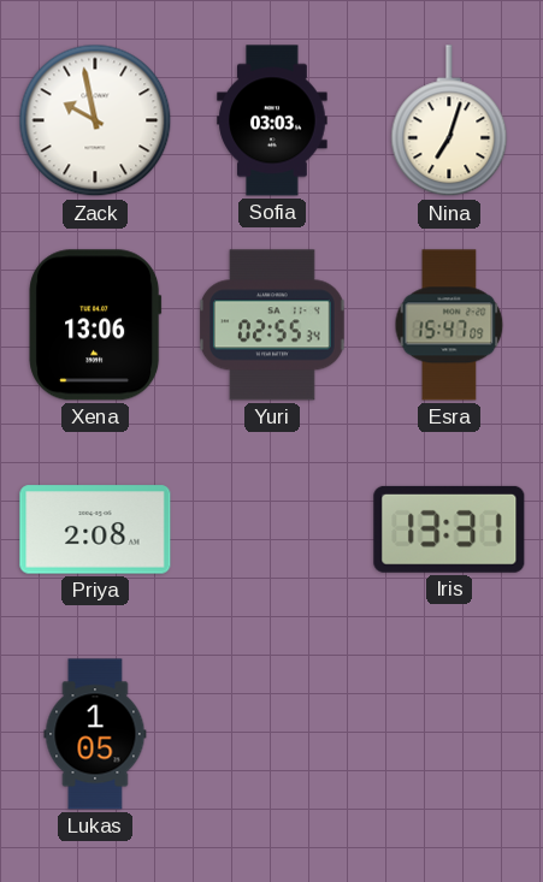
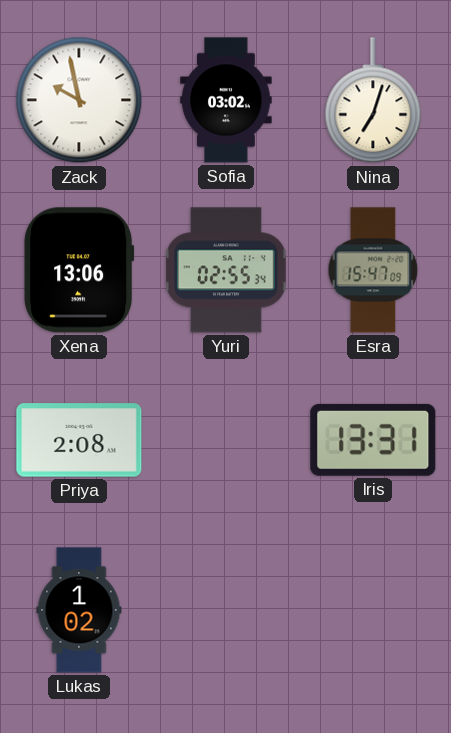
Sofia: 03:03 -> 03:02 (226, 100)
Lukas: 1:05 -> 1:02 (79, 610)
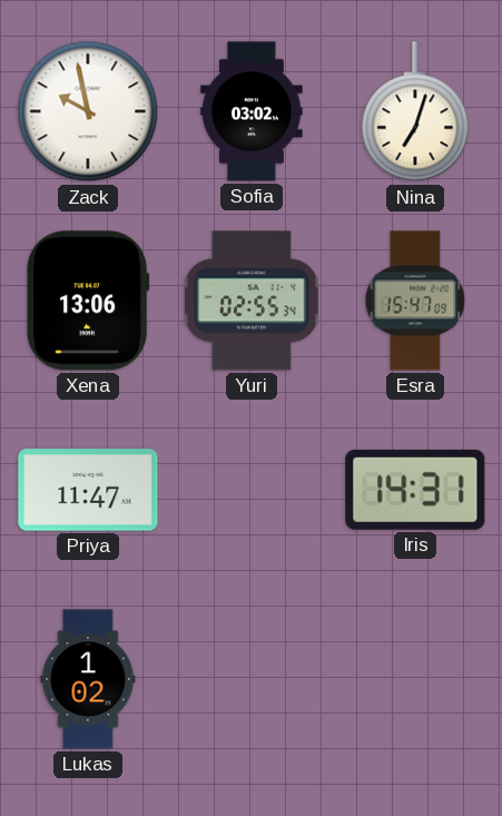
Priya: 2:08 -> 11:47 (88, 490)
Iris: 13:31 -> 14:31 (415, 490)
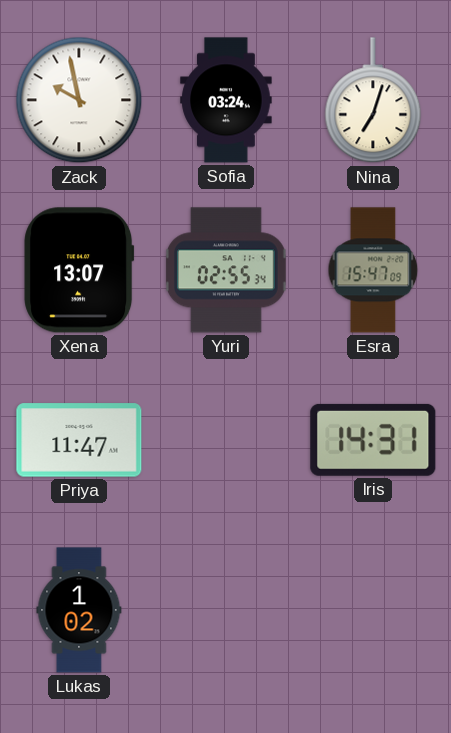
Sofia: 03:02 -> 03:24 (226, 100)
Xena: 13:06 -> 13:07 (79, 270)
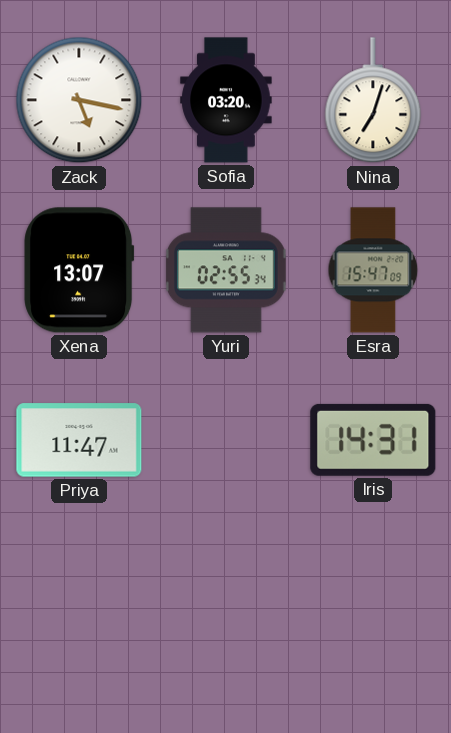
Zack: 9:58 -> 5:17 (79, 100)
Sofia: 03:24 -> 03:20 (226, 100)
Lukas: 1:02 -> none (79, 610)
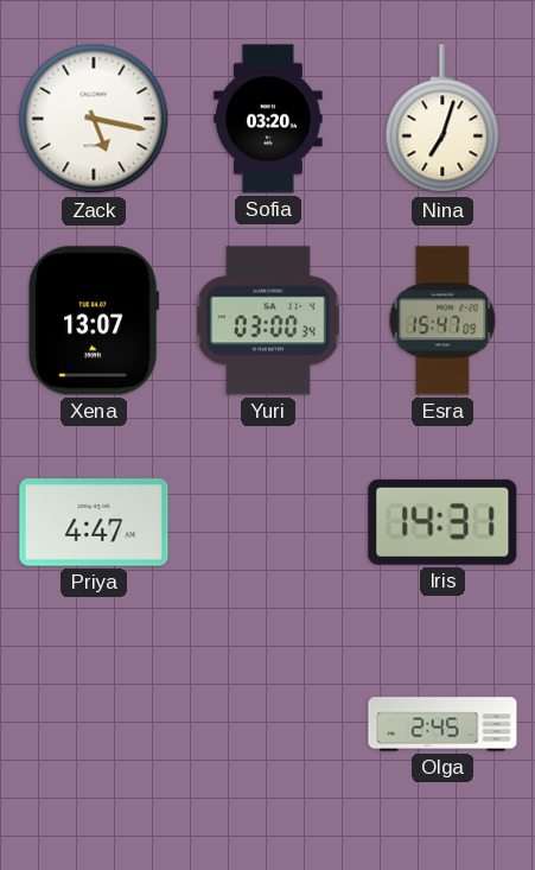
Yuri: 02:55 -> 03:00 (269, 320)
Priya: 11:47 -> 4:47 (94, 522)
Olga: none -> 2:45 (442, 724)
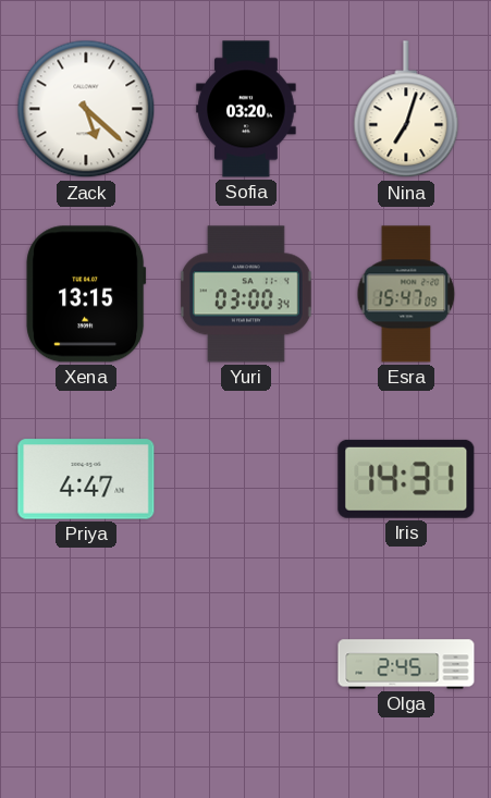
Zack: 5:17 -> 5:22 (86, 109)
Xena: 13:07 -> 13:15 (86, 294)
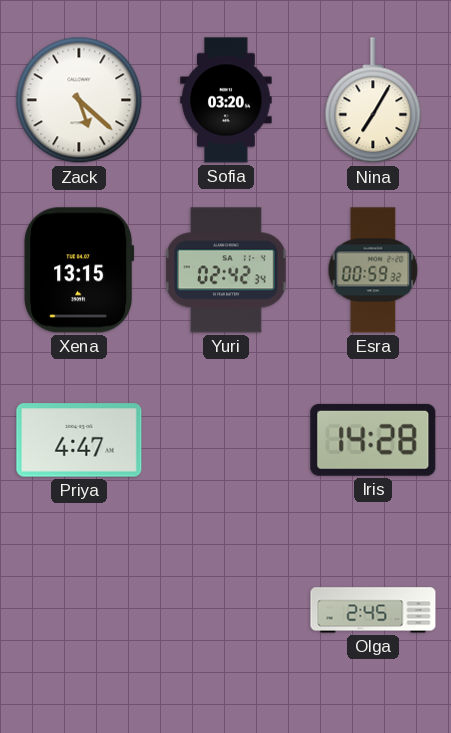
Nina: 7:03 -> 7:05 (373, 101)
Yuri: 03:00 -> 02:42 (227, 270)
Esra: 15:47 -> 00:59 (373, 270)
Iris: 14:31 -> 14:28 (373, 440)
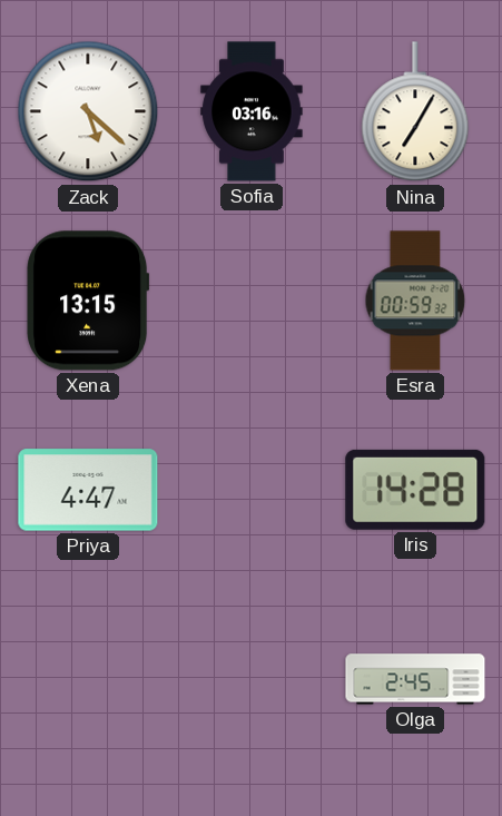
Sofia: 03:20 -> 03:16 (252, 111)
Yuri: 02:42 -> none (227, 270)
